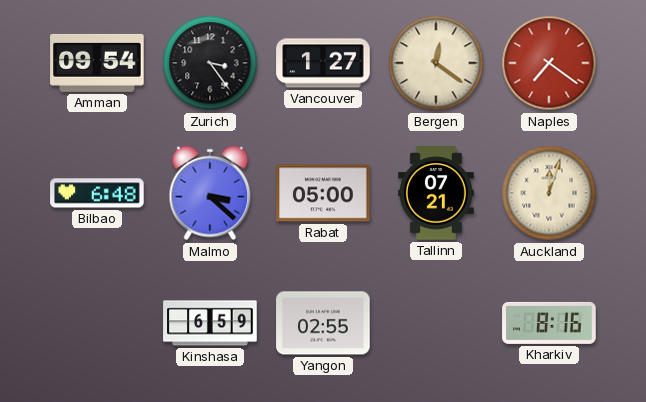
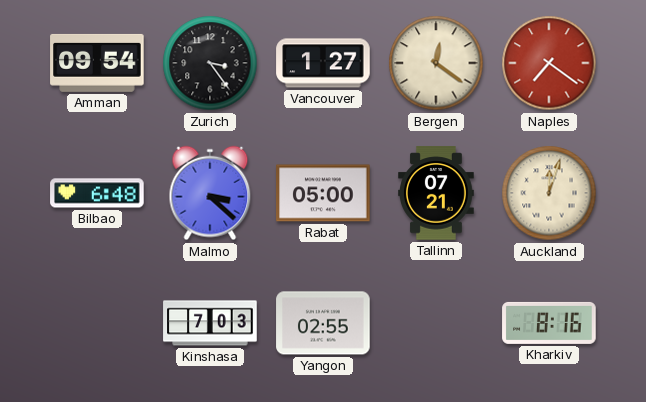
Kinshasa: 6:59 -> 7:03 (210, 323)
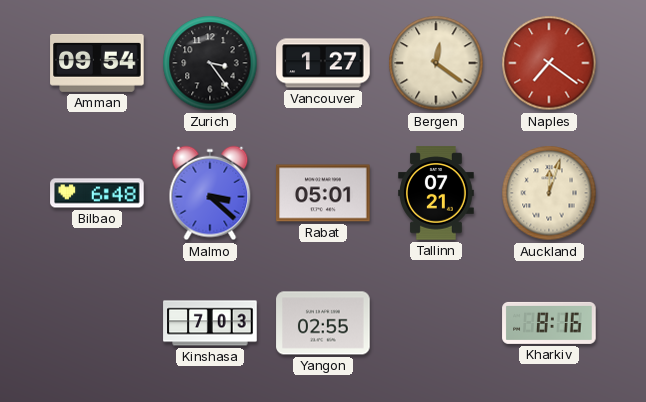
Rabat: 05:00 -> 05:01 (323, 193)
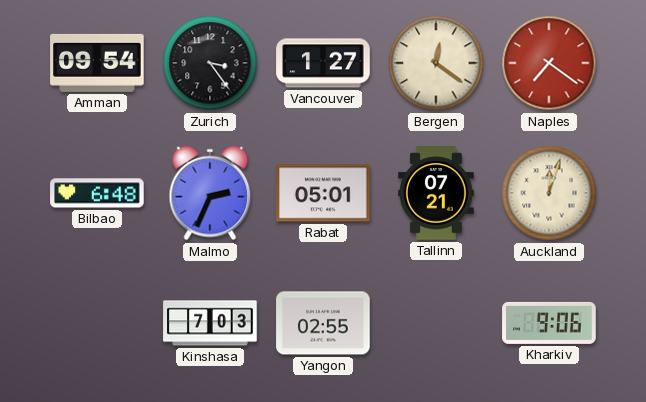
Malmo: 3:22 -> 2:34 (210, 193)
Kharkiv: 8:16 -> 9:06 (549, 323)
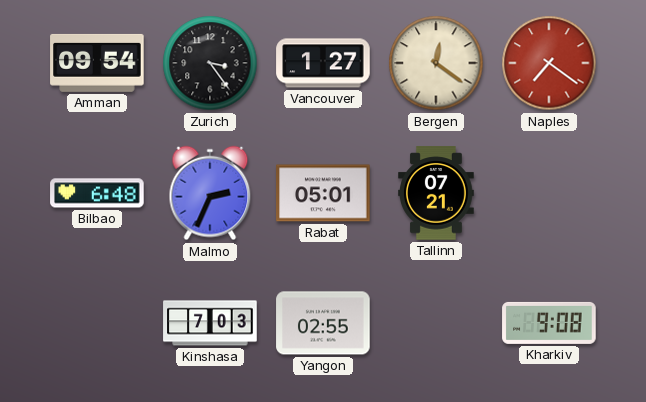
Auckland: 12:03 -> none (549, 193)
Kharkiv: 9:06 -> 9:08 (549, 323)
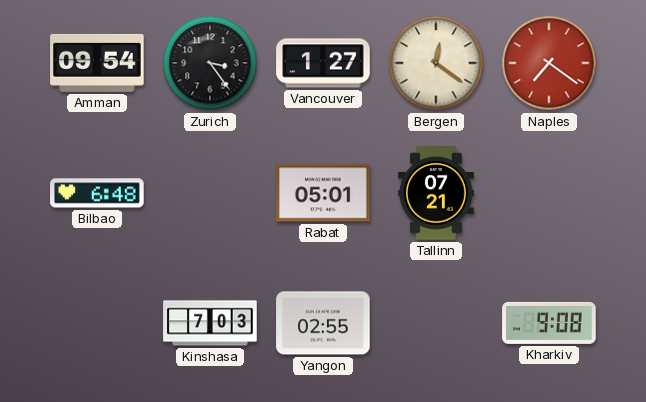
Malmo: 2:34 -> none (210, 193)
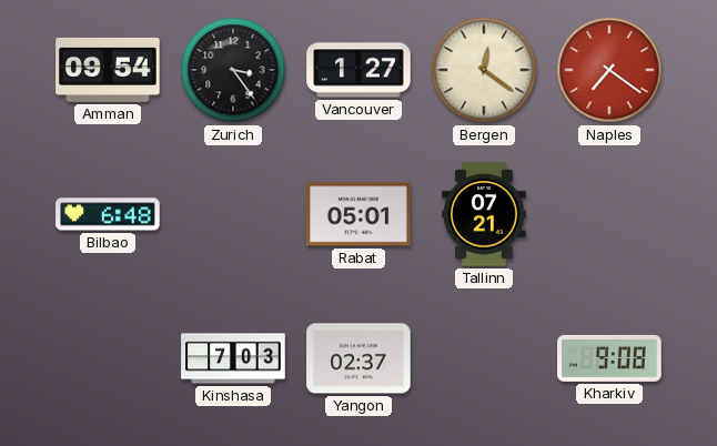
Yangon: 02:55 -> 02:37 (358, 358)
